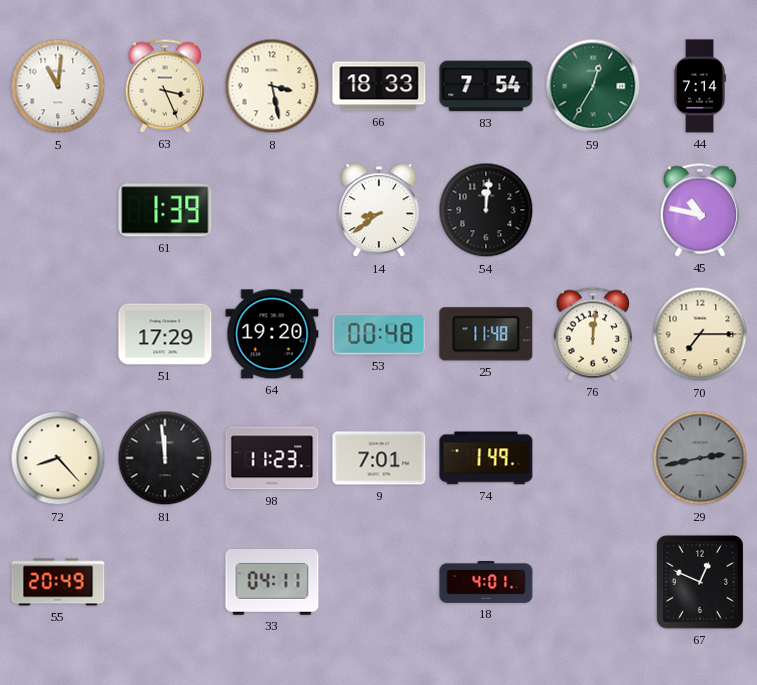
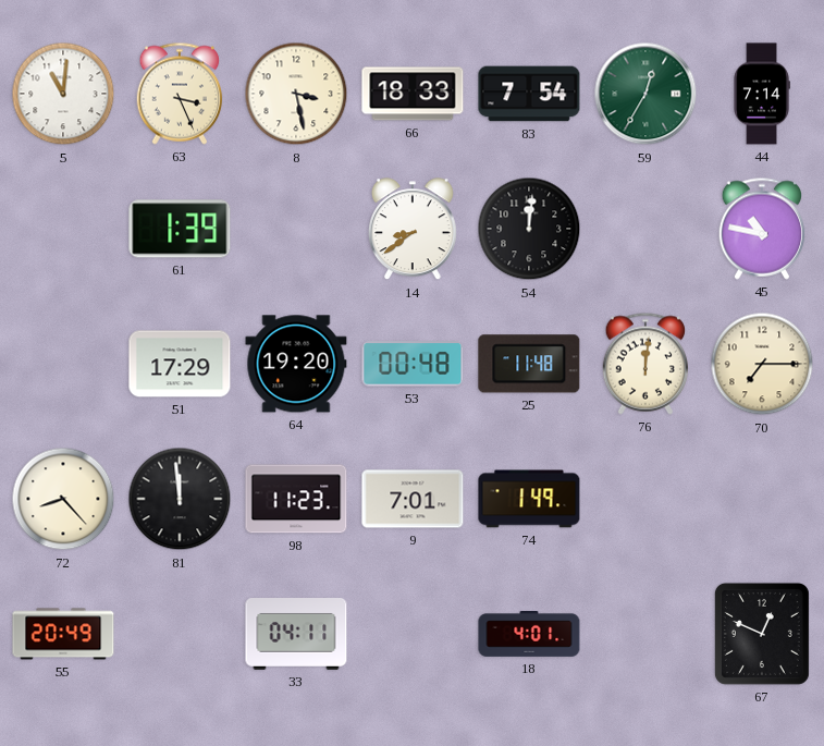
29: 2:43 -> none (700, 458)
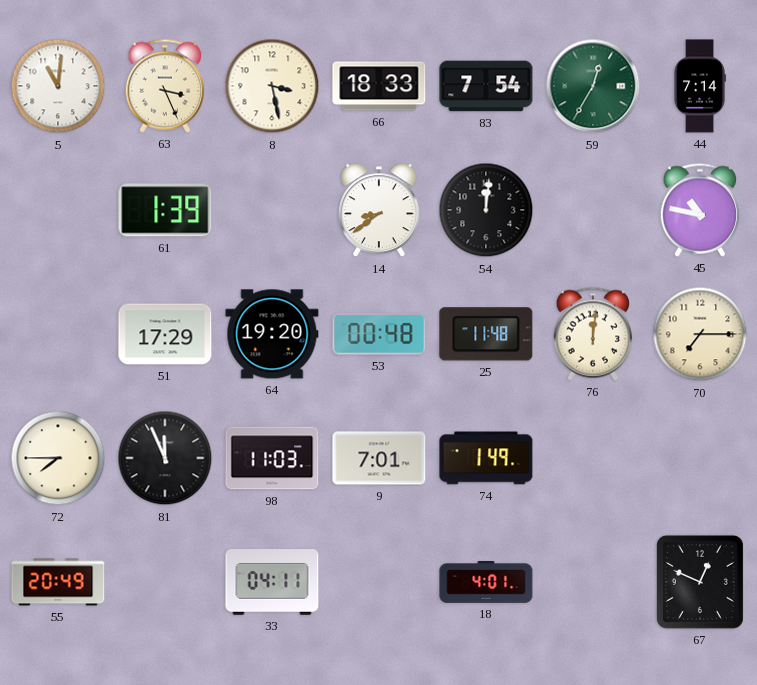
72: 8:23 -> 7:45 (58, 458)
81: 11:59 -> 11:56 (165, 458)
98: 11:23 -> 11:03 (272, 458)
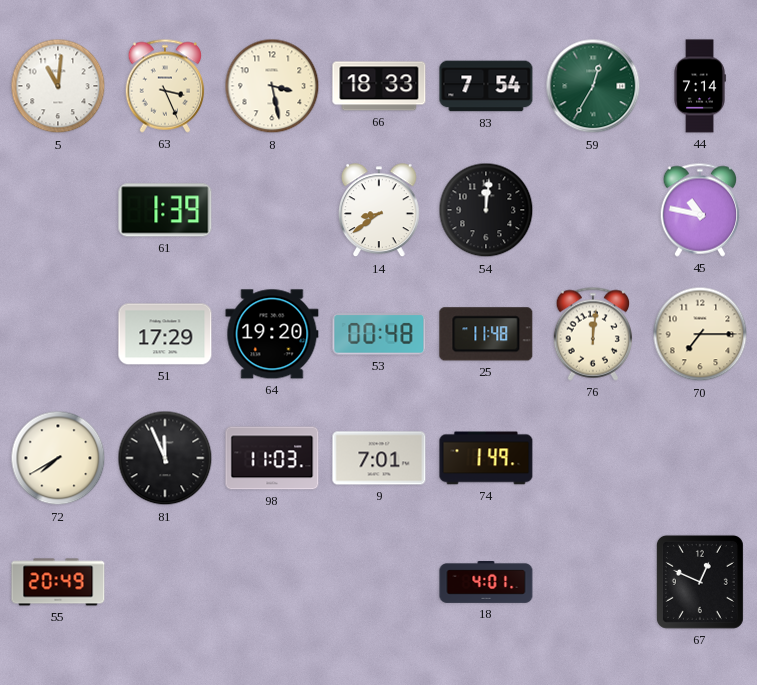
72: 7:45 -> 7:40 (58, 458)
33: 04:11 -> none (272, 583)
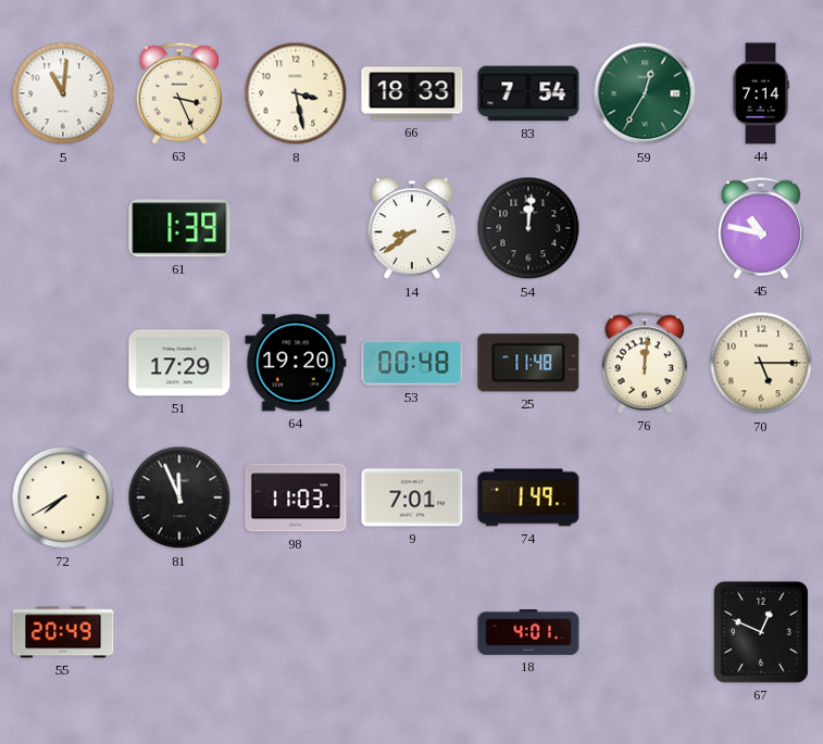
70: 7:15 -> 5:15 (761, 363)
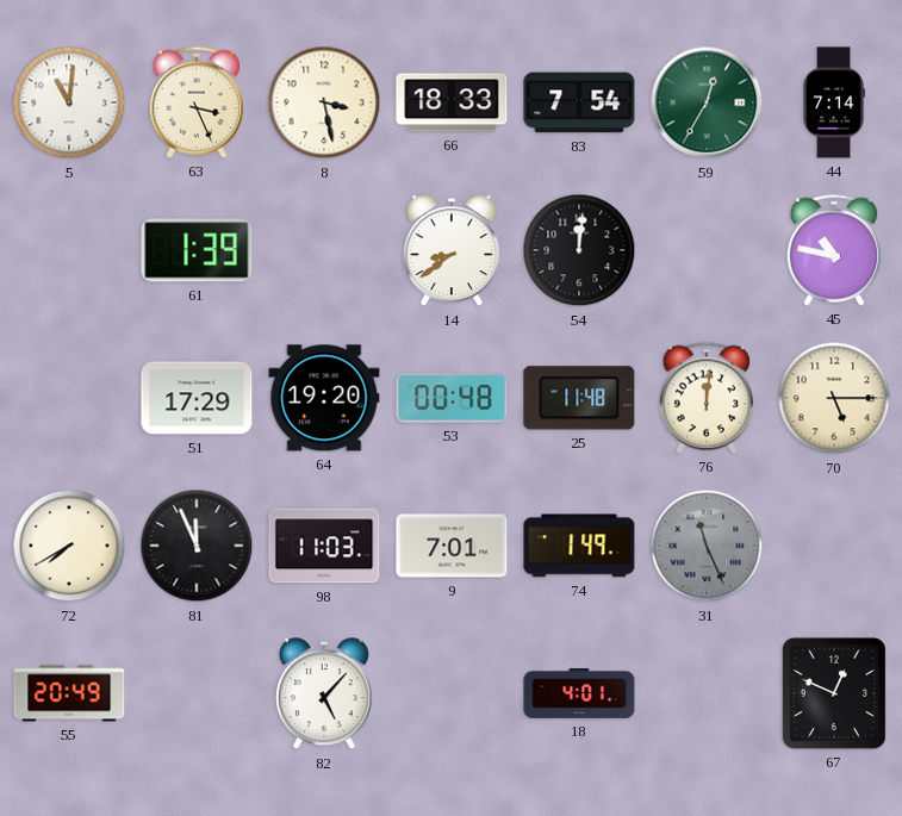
31: none -> 11:26 (707, 546)
82: none -> 5:07 (324, 694)
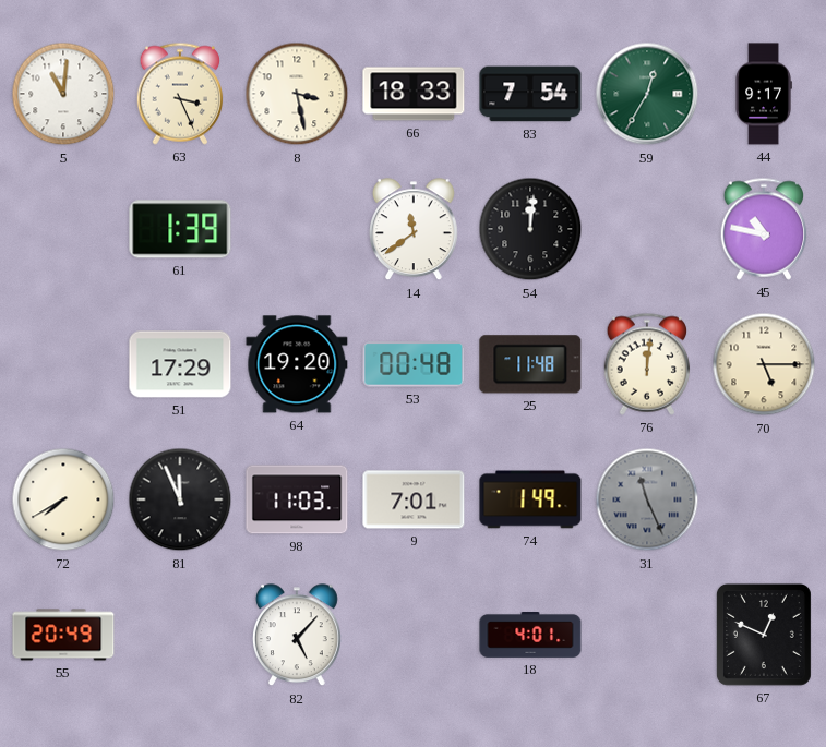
44: 7:14 -> 9:17 (764, 94)
14: 8:39 -> 11:39 (414, 230)
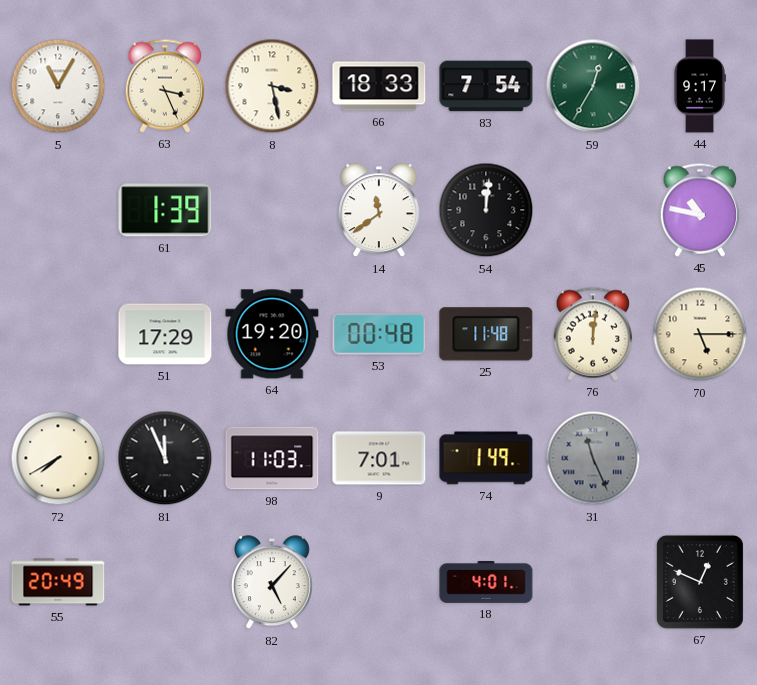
5: 11:01 -> 11:05 (58, 86)
